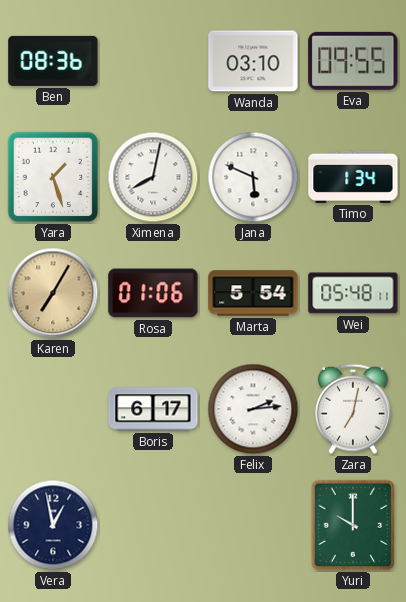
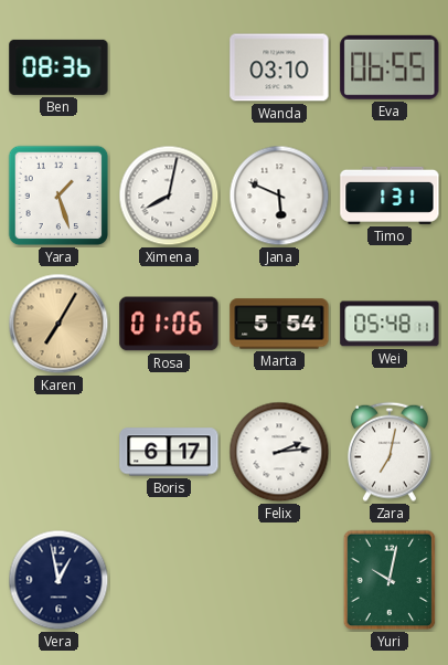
Eva: 09:55 -> 06:55 (390, 67)
Timo: 1:34 -> 1:31 (390, 196)
Yuri: 10:00 -> 10:02 (390, 580)
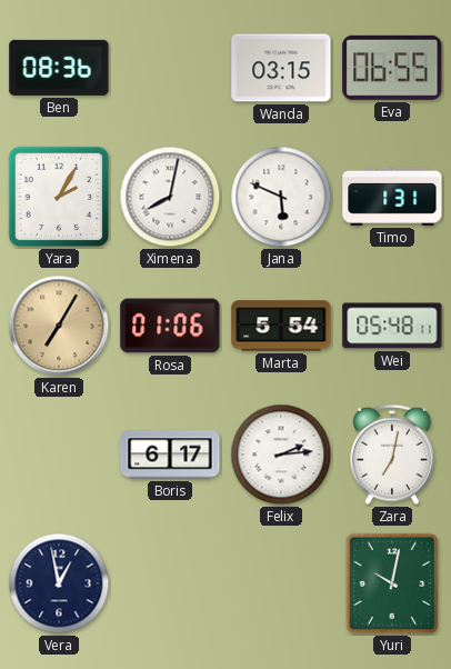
Wanda: 03:10 -> 03:15 (281, 68)
Yara: 1:27 -> 2:05 (59, 197)
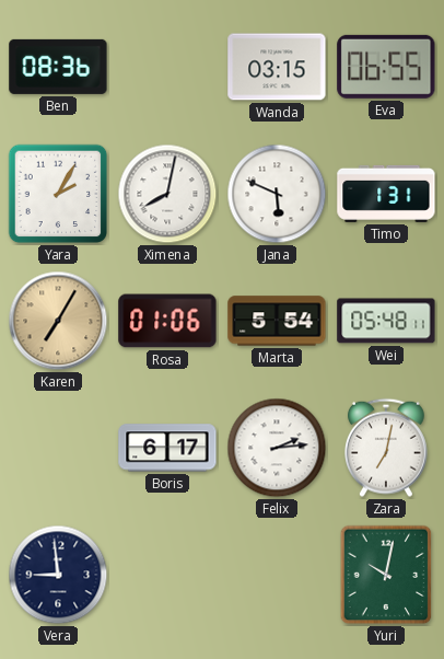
Vera: 12:58 -> 8:59 (58, 575)
